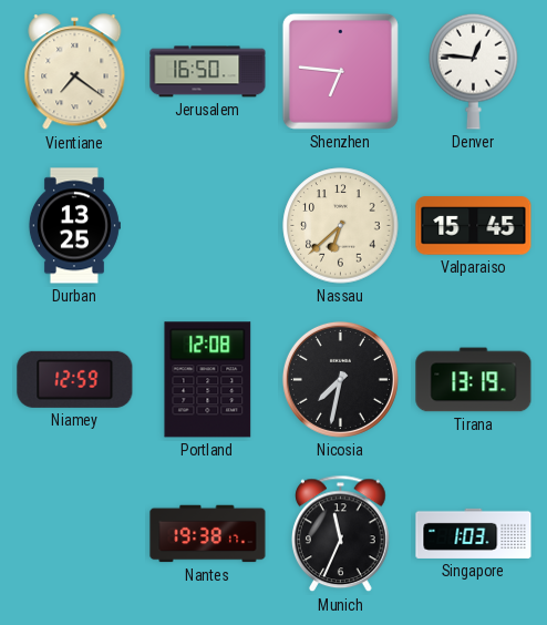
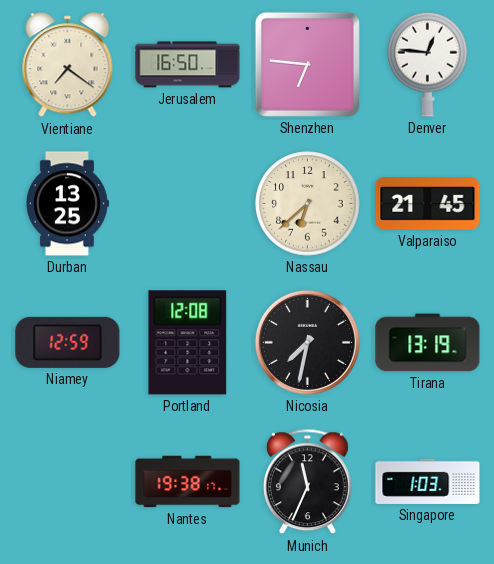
Valparaiso: 15:45 -> 21:45 (428, 204)
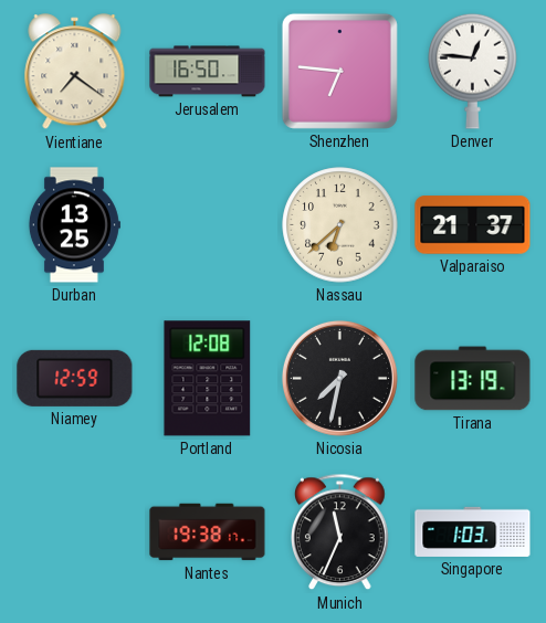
Valparaiso: 21:45 -> 21:37 (473, 225)
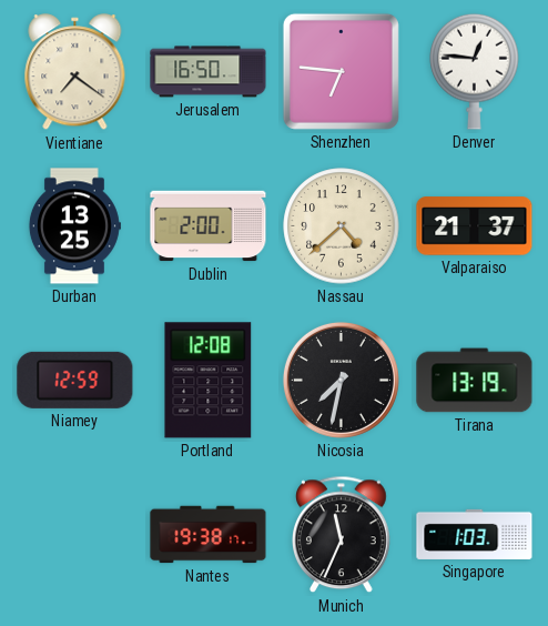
Dublin: none -> 2:00 (209, 226)
Nassau: 6:38 -> 4:38 (342, 226)
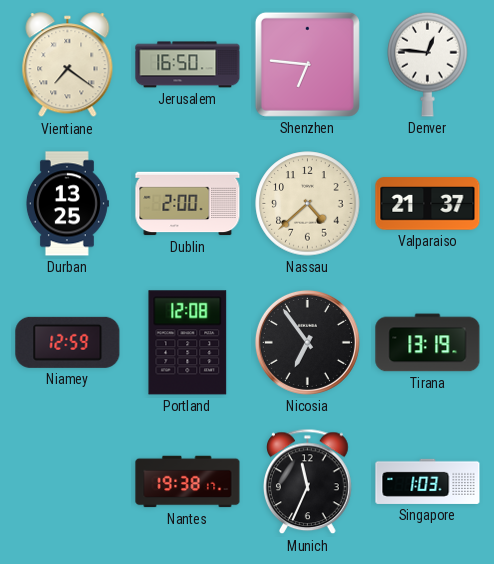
Nicosia: 7:32 -> 6:54 (307, 342)
